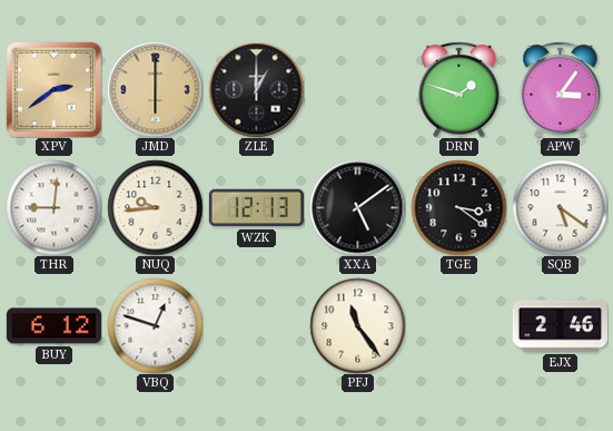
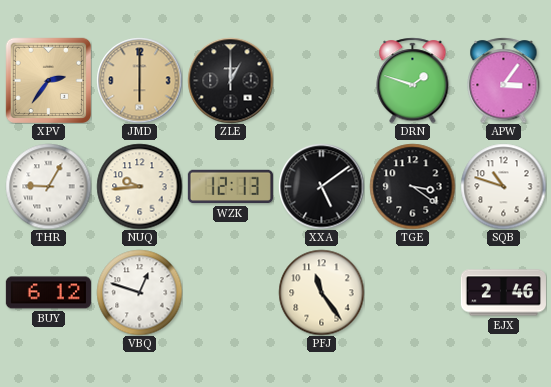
XPV: 2:39 -> 2:36 (48, 80)
THR: 9:01 -> 9:05 (48, 186)
SQB: 5:21 -> 10:48 (503, 186)
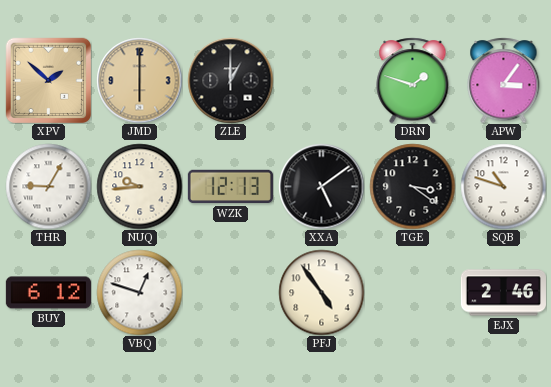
XPV: 2:36 -> 1:52 (48, 80)
PFJ: 11:24 -> 4:54 (321, 292)
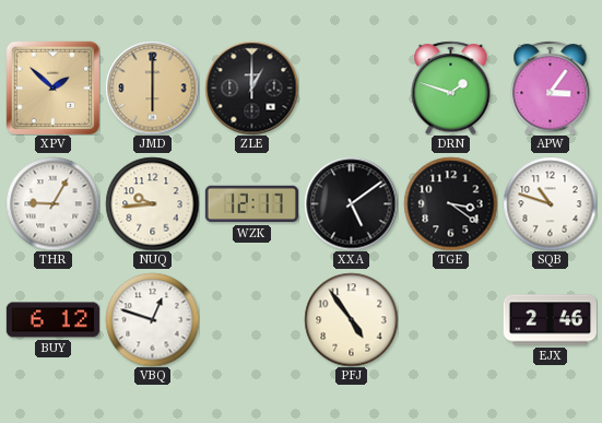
WZK: 12:13 -> 12:17 (251, 204)
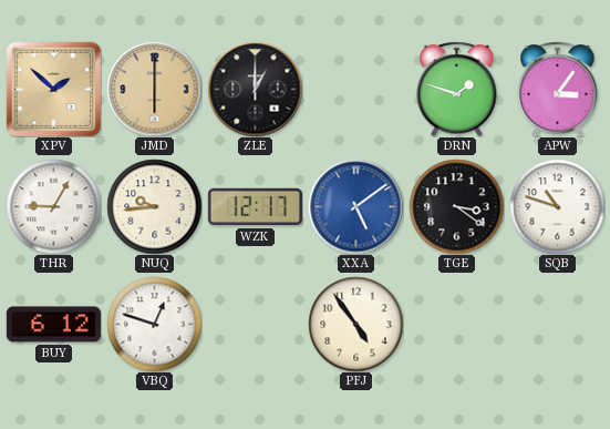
XXA dial: black -> blue (355, 206)
EJX: 2:46 -> none (550, 320)
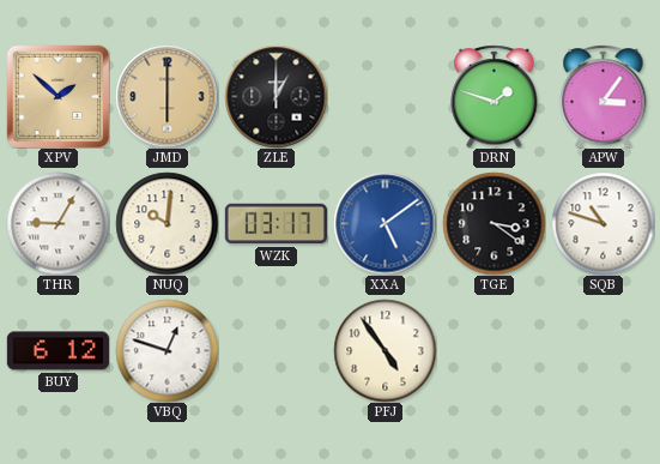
NUQ: 9:44 -> 10:01 (166, 223)
WZK: 12:17 -> 03:17 (275, 224)
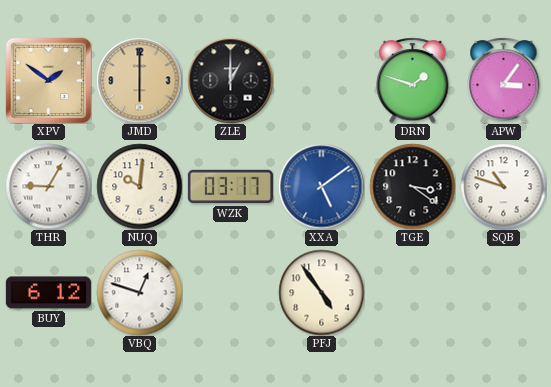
XPV: 1:52 -> 1:51 (48, 80)
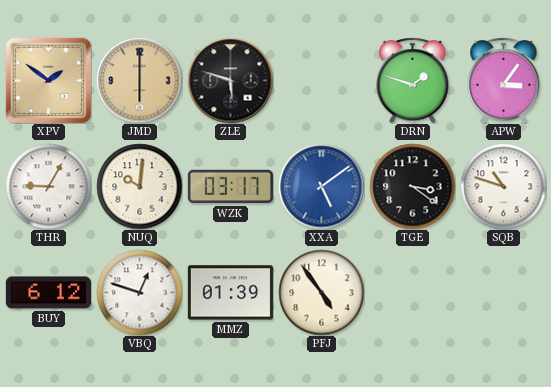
ZLE: 1:00 -> 5:48 (230, 80)
MMZ: none -> 01:39 (230, 293)
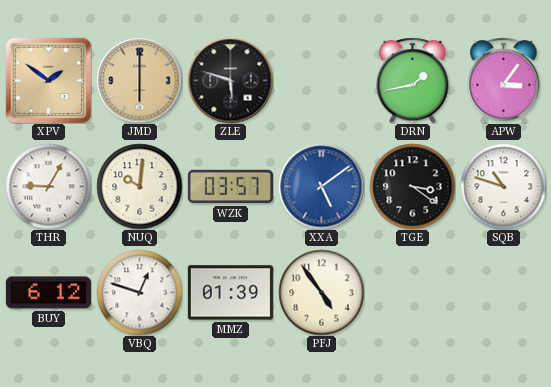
DRN: 1:48 -> 1:43 (413, 80)
WZK: 03:17 -> 03:57 (230, 187)
